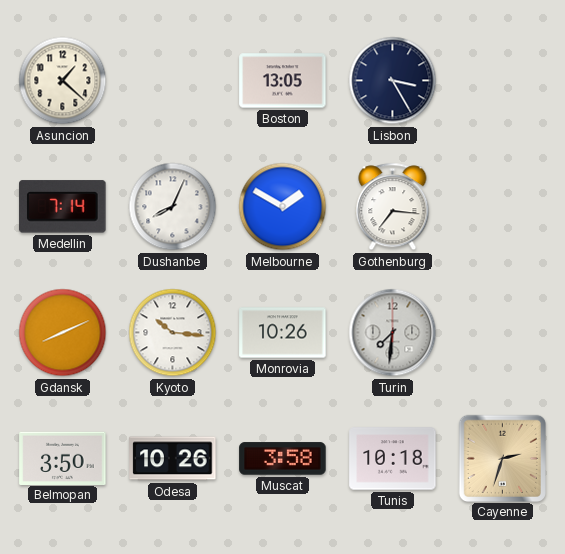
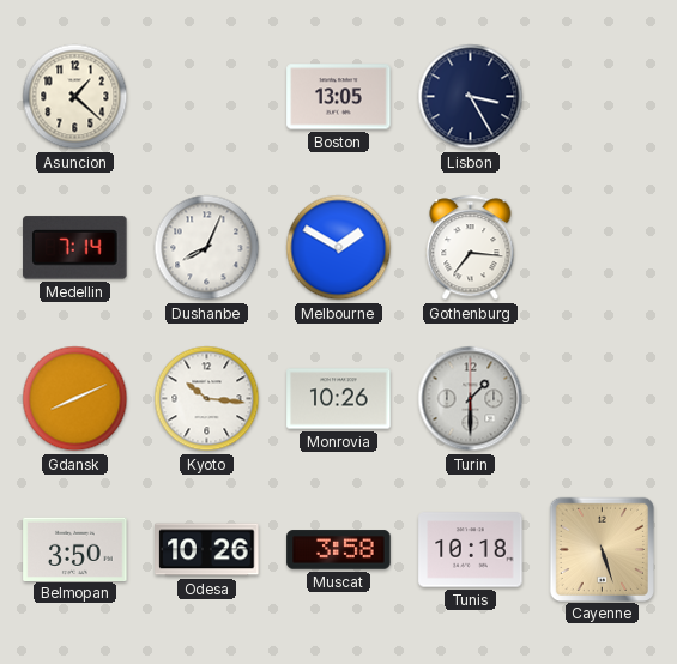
Turin: 7:31 -> 1:30 (471, 399)
Cayenne: 2:33 -> 5:27 (602, 549)
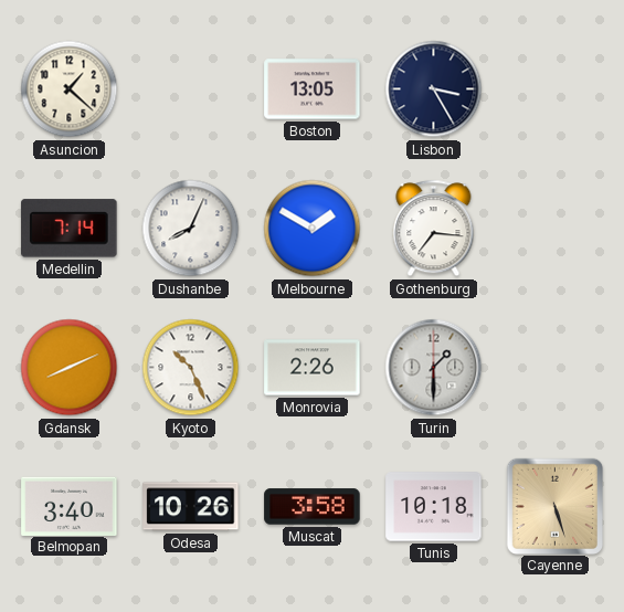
Kyoto: 10:16 -> 10:26 (191, 368)
Monrovia: 10:26 -> 2:26 (313, 368)
Belmopan: 3:50 -> 3:40 (70, 506)
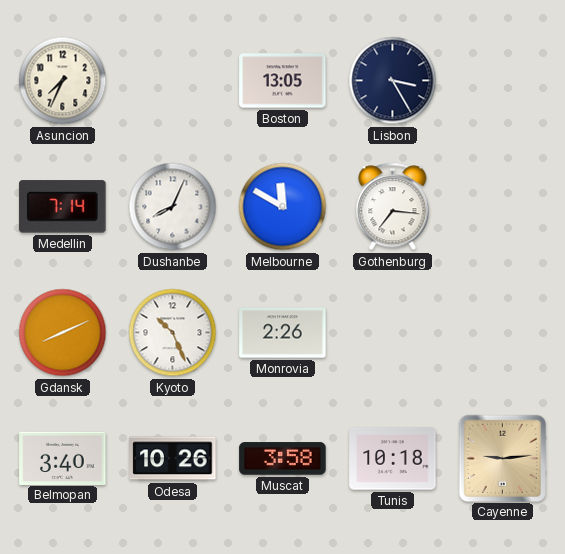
Asuncion: 1:22 -> 7:34 (63, 81)
Melbourne: 1:50 -> 11:50 (283, 207)
Turin: 1:30 -> none (434, 368)
Cayenne: 5:27 -> 9:14 (502, 458)
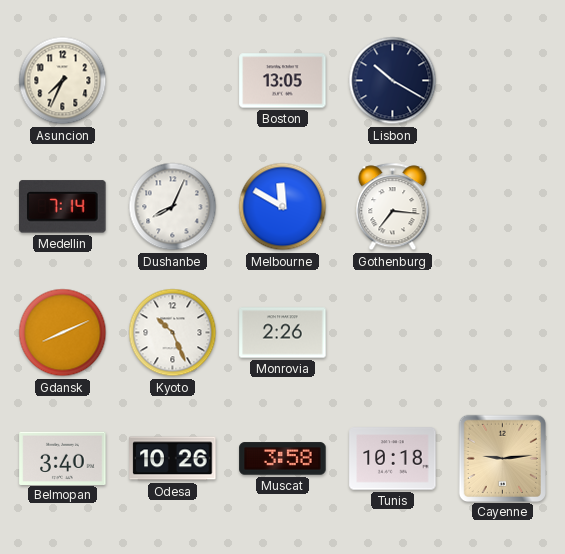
Lisbon: 3:25 -> 10:20 (393, 81)
